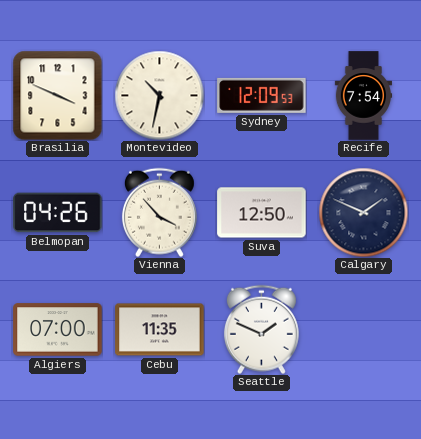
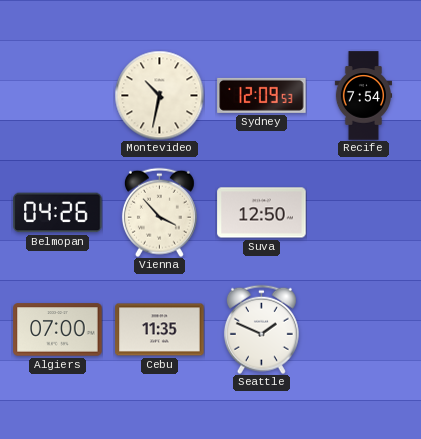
Brasilia: 3:49 -> none (57, 95)
Calgary: 1:49 -> none (363, 212)
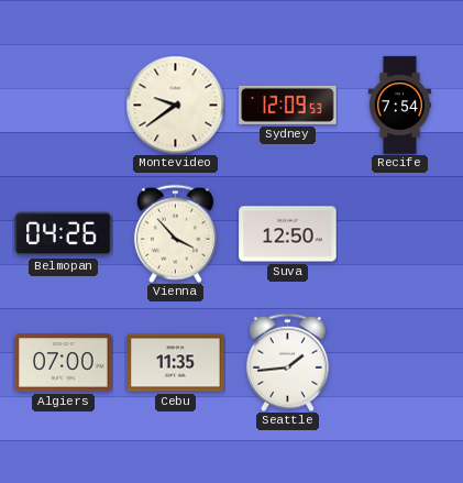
Montevideo: 10:32 -> 9:39 (175, 105)
Seattle: 1:49 -> 1:44 (287, 362)
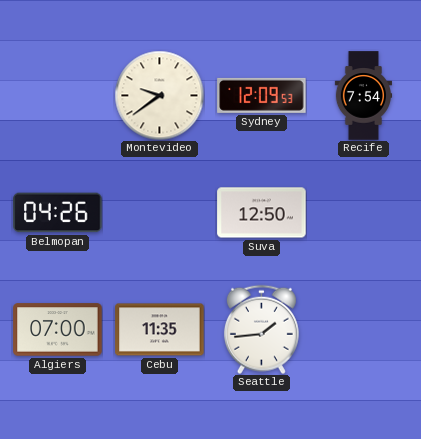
Vienna: 3:53 -> none (175, 233)
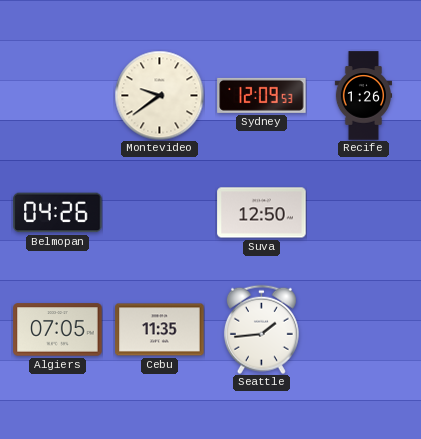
Recife: 7:54 -> 1:26 (364, 96)
Algiers: 07:00 -> 07:05 (58, 330)
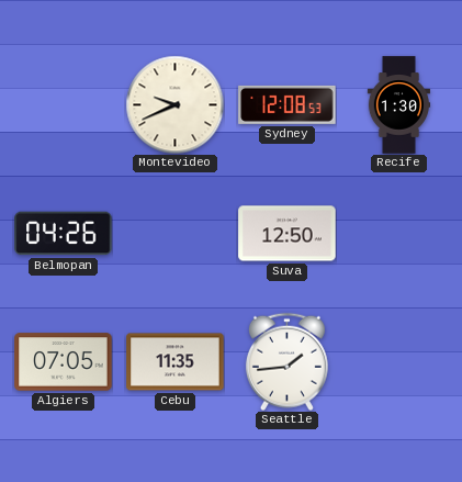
Montevideo: 9:39 -> 9:41 (174, 104)
Sydney: 12:09 -> 12:08 (288, 104)
Recife: 1:26 -> 1:30 (399, 105)
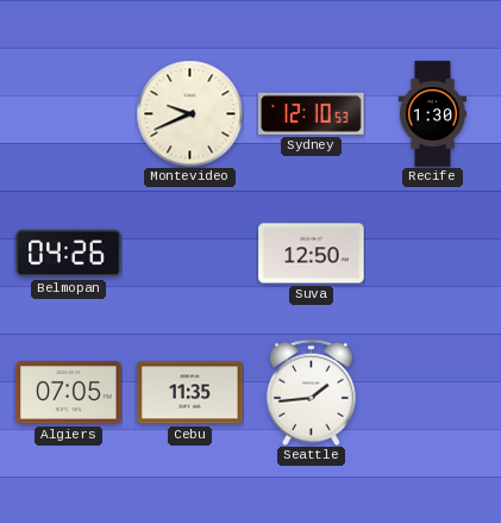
Sydney: 12:08 -> 12:10 (312, 113)
